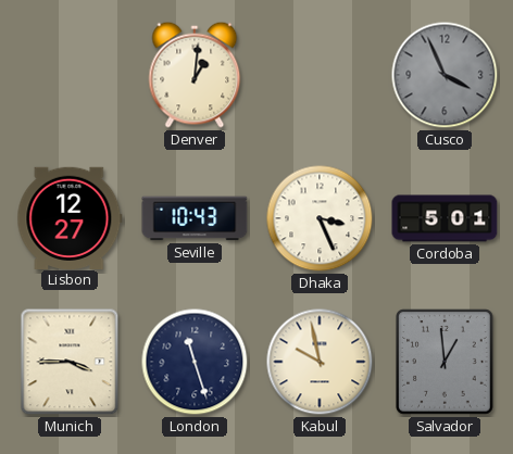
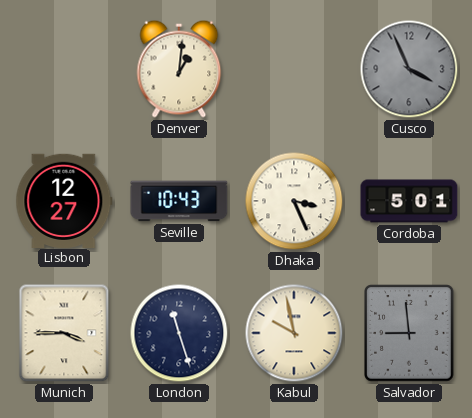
Salvador: 12:59 -> 8:59 (410, 333)
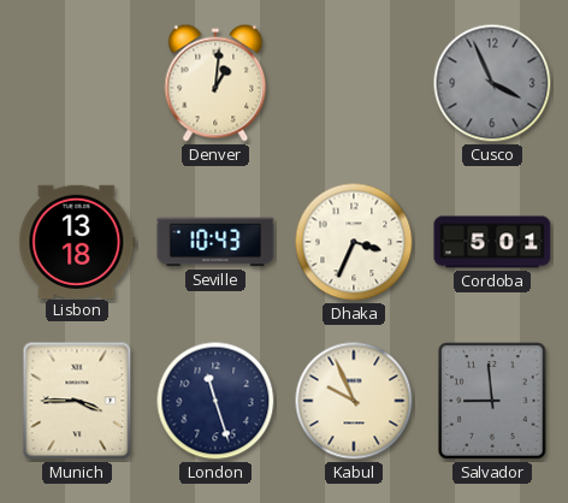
Lisbon: 12:27 -> 13:18 (77, 241)
Dhaka: 3:26 -> 3:34 (354, 242)
Kabul: 9:58 -> 9:56 (354, 401)
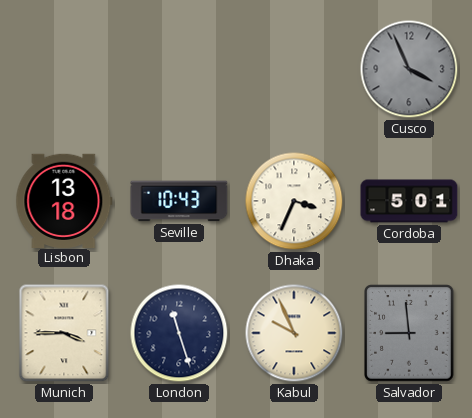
Denver: 1:01 -> none (215, 83)
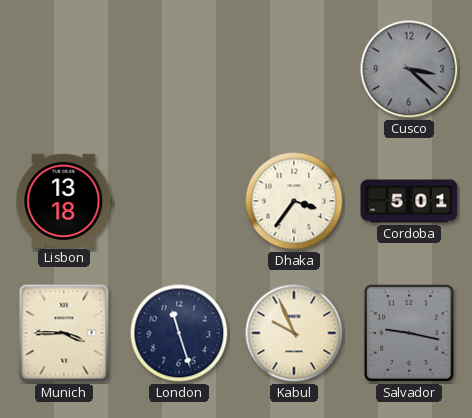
Cusco: 3:56 -> 3:22 (409, 69)
Seville: 10:43 -> none (179, 201)
Dhaka: 3:34 -> 3:36 (294, 201)
Salvador: 8:59 -> 9:17 (410, 333)
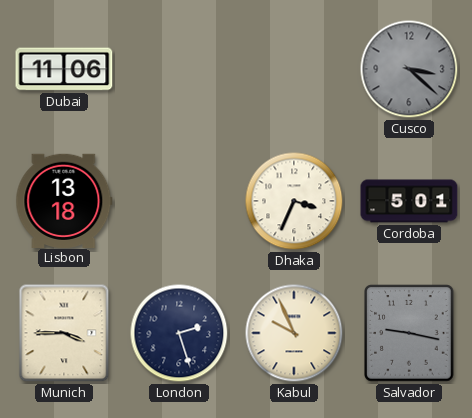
Dubai: none -> 11:06 (64, 69)
Dhaka: 3:36 -> 3:34 (294, 201)
London: 11:27 -> 2:27 (179, 333)
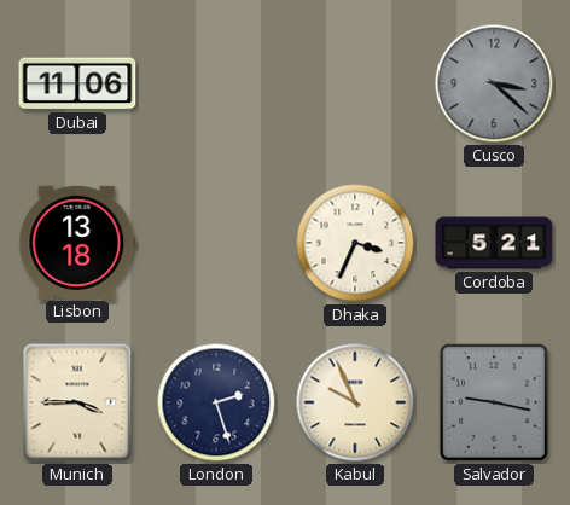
Cordoba: 5:01 -> 5:21 (494, 243)
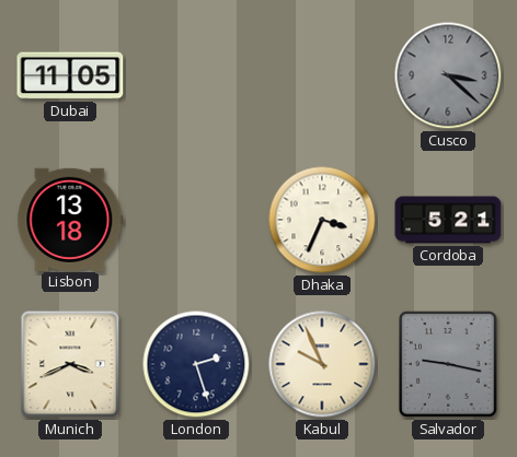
Dubai: 11:06 -> 11:05 (70, 75)
Munich: 3:45 -> 3:41 (70, 364)
